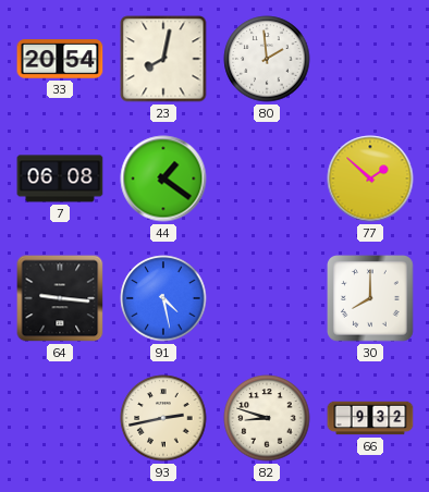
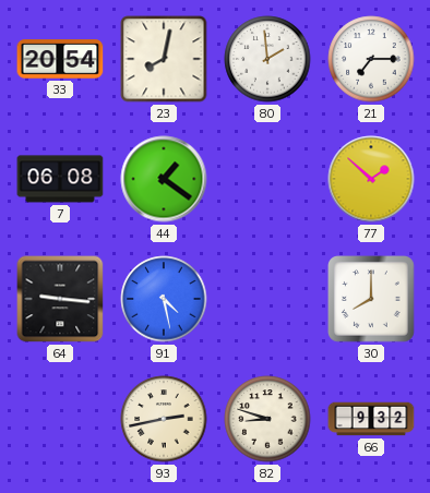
21: none -> 7:15 (371, 59)
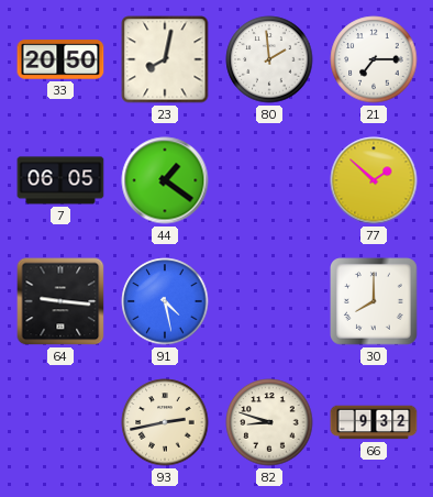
33: 20:54 -> 20:50 (60, 59)
7: 06:08 -> 06:05 (60, 180)
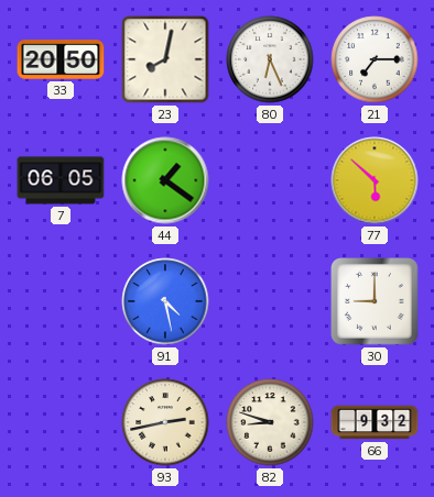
80: 1:59 -> 6:26 (270, 59)
77: 1:52 -> 5:52 (375, 180)
64: 9:16 -> none (60, 301)
30: 8:00 -> 9:00 (376, 302)
